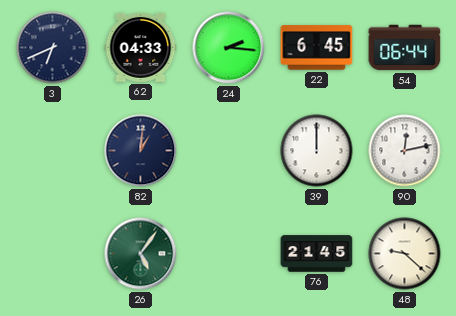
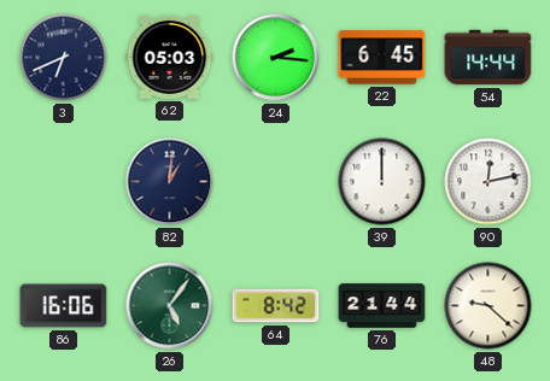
62: 04:33 -> 05:03 (170, 57)
54: 06:44 -> 14:44 (488, 58)
86: none -> 16:06 (64, 306)
64: none -> 8:42 (276, 306)
76: 21:45 -> 21:44 (382, 306)
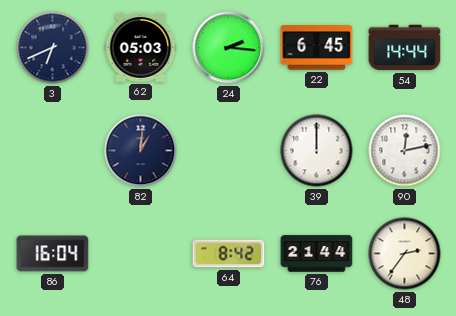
86: 16:06 -> 16:04 (53, 254)
26: 5:06 -> none (170, 306)
48: 9:22 -> 2:36 (405, 254)
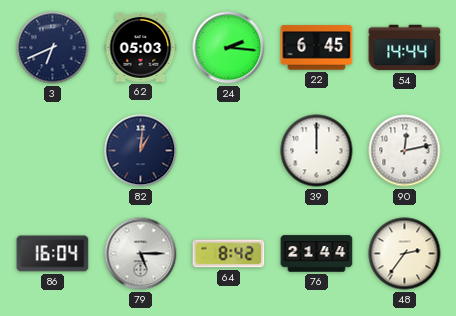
79: none -> 5:15 (141, 254)
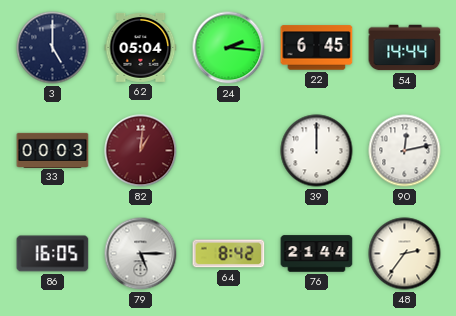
3: 6:41 -> 5:00 (53, 48)
62: 05:03 -> 05:04 (141, 47)
33: none -> 00:03 (53, 150)
82 dial: navy -> burgundy (141, 151)
86: 16:04 -> 16:05 (53, 254)
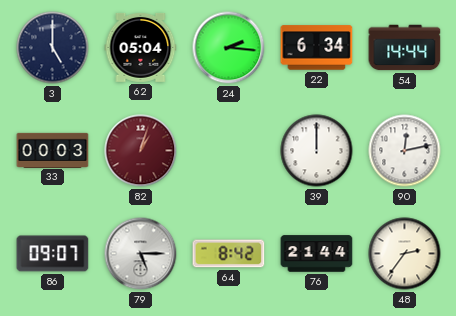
22: 6:45 -> 6:34 (317, 48)
82: 1:01 -> 1:03 (141, 151)
86: 16:05 -> 09:07 (53, 254)
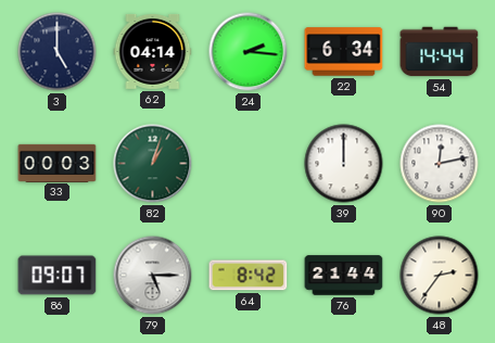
62: 05:04 -> 04:14 (153, 51)
82 dial: burgundy -> green (153, 164)
